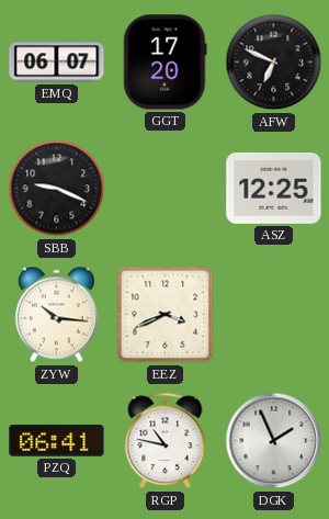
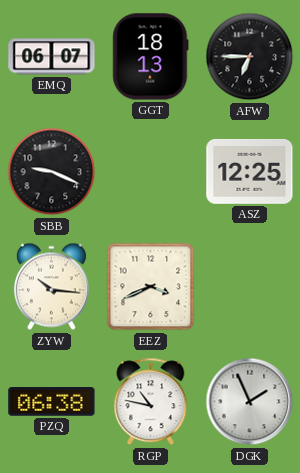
GGT: 17:20 -> 18:13 (151, 57)
AFW: 6:49 -> 6:45 (250, 57)
PZQ: 06:41 -> 06:38 (52, 402)
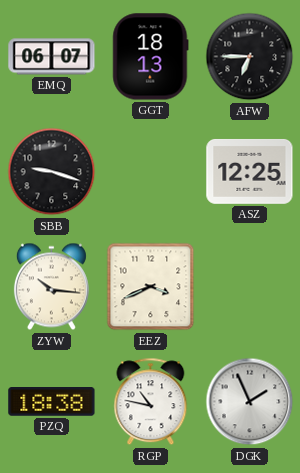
SBB: 9:19 -> 9:18 (52, 172)
PZQ: 06:38 -> 18:38 (52, 402)
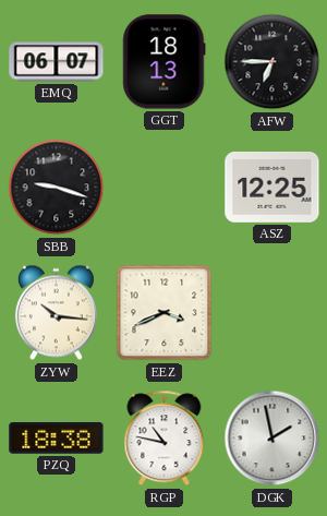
DGK: 1:56 -> 1:58 (272, 439)
